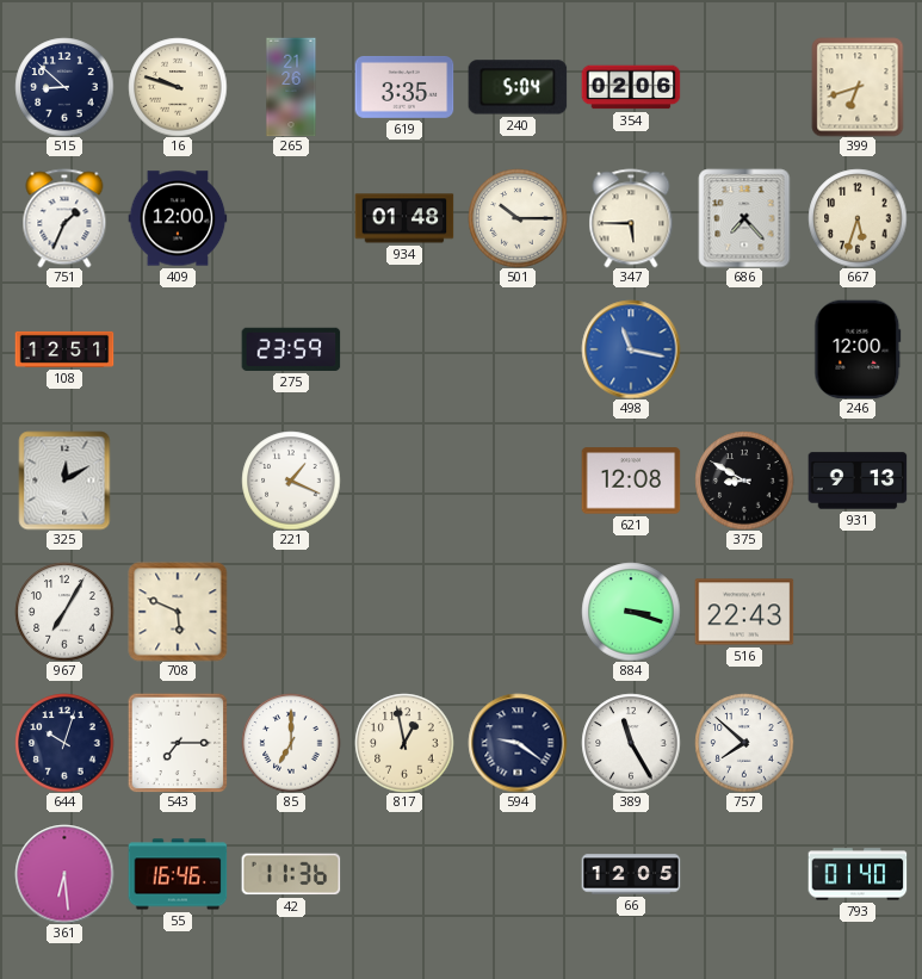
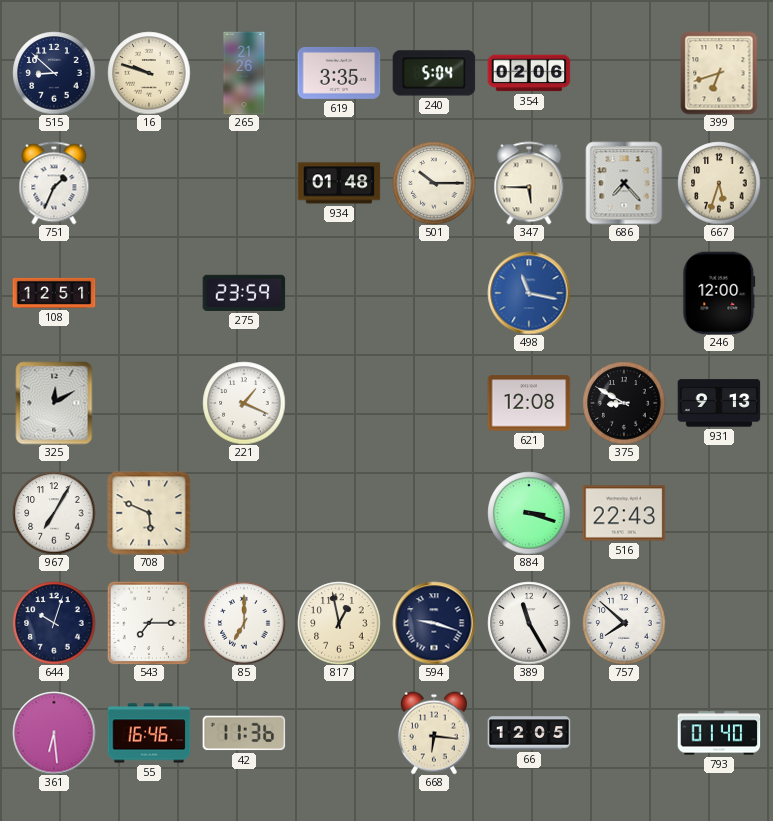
409: 12:00 -> none (178, 218)
594: 9:21 -> 9:18 (434, 623)
668: none -> 6:16 (434, 733)
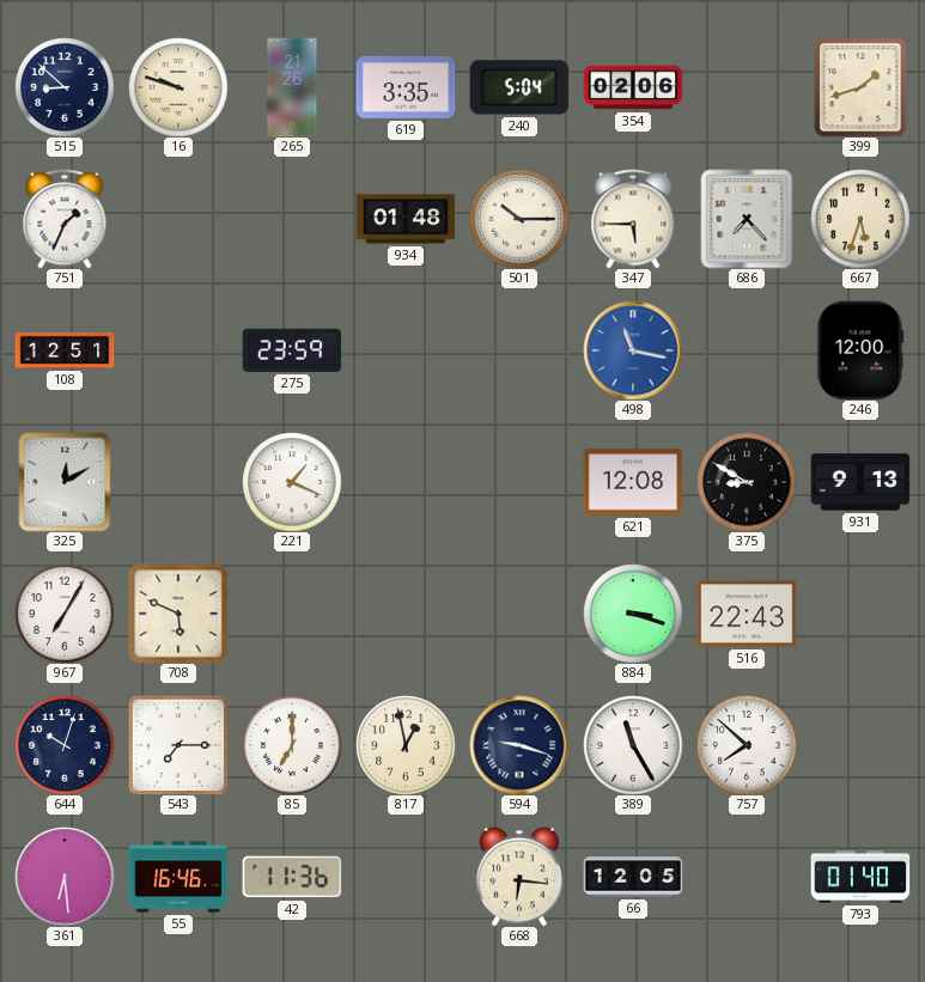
399: 6:42 -> 1:42 (860, 87)
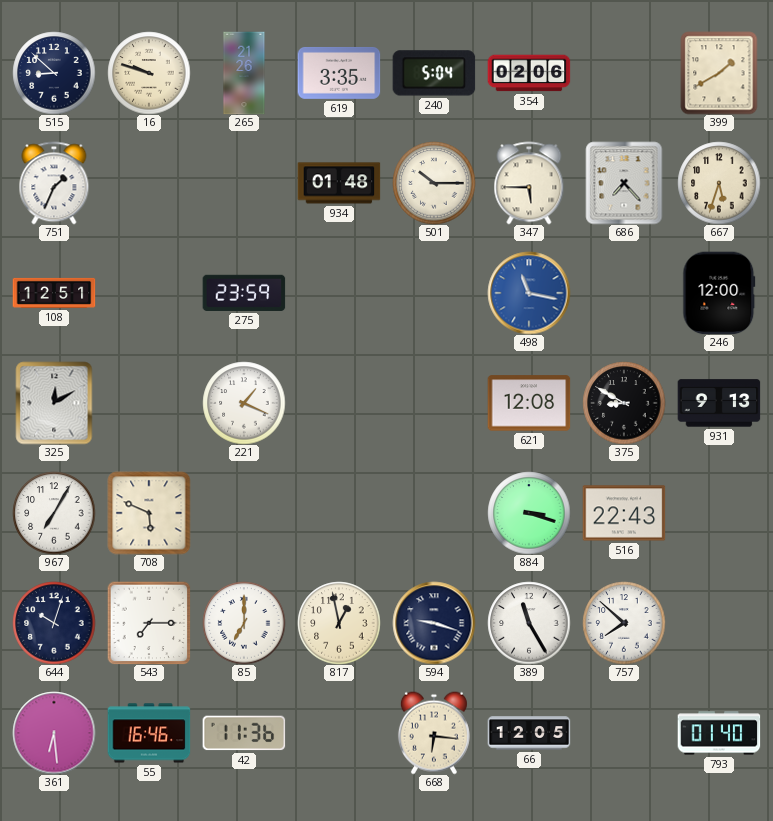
399: 1:42 -> 1:40 (719, 73)
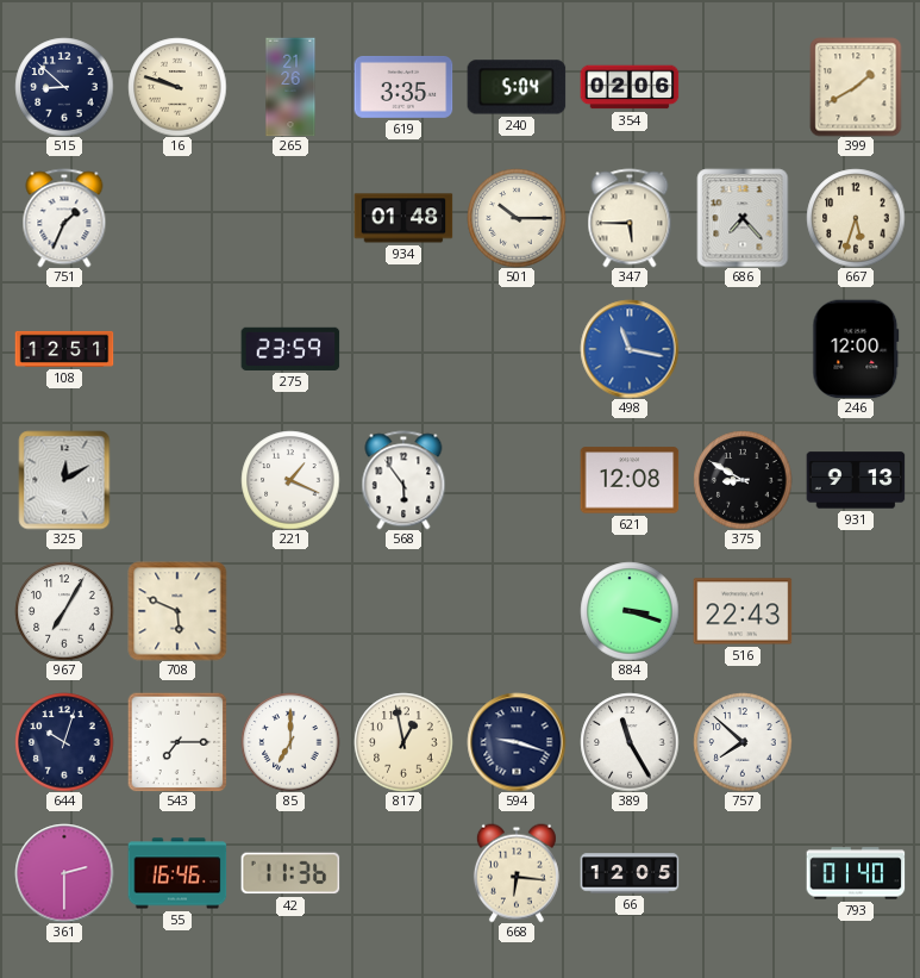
568: none -> 5:54 (403, 480)
361: 6:29 -> 2:30 (64, 873)
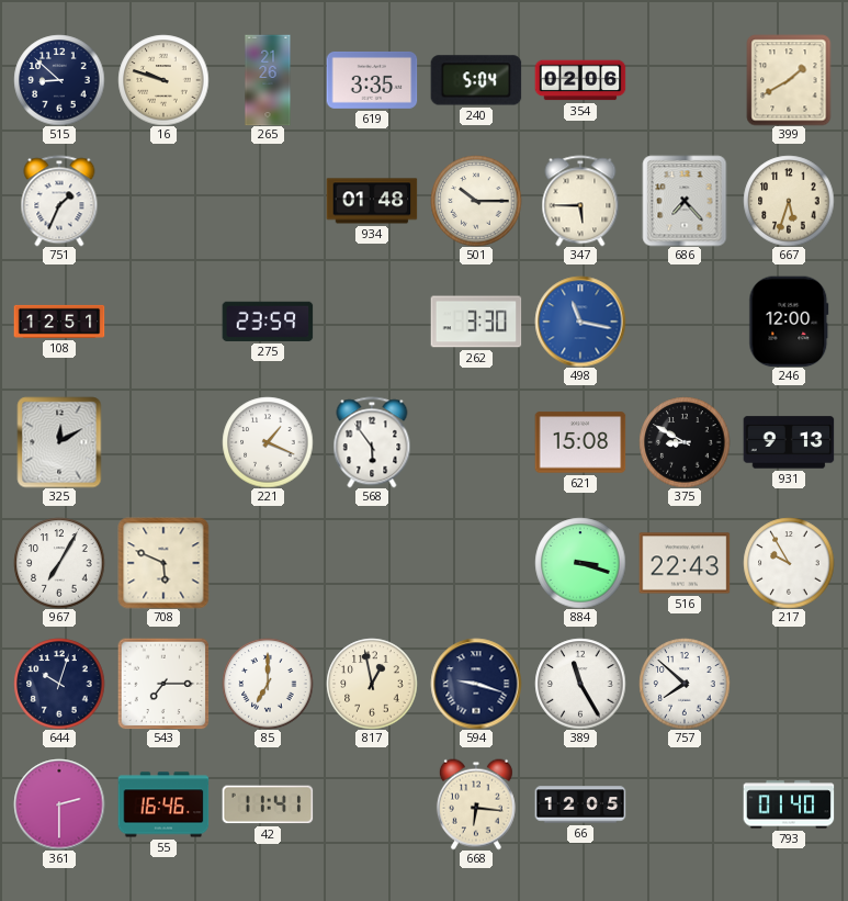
262: none -> 3:30 (476, 322)
621: 12:08 -> 15:08 (580, 442)
217: none -> 9:55 (789, 563)
42: 11:36 -> 11:41 (268, 804)
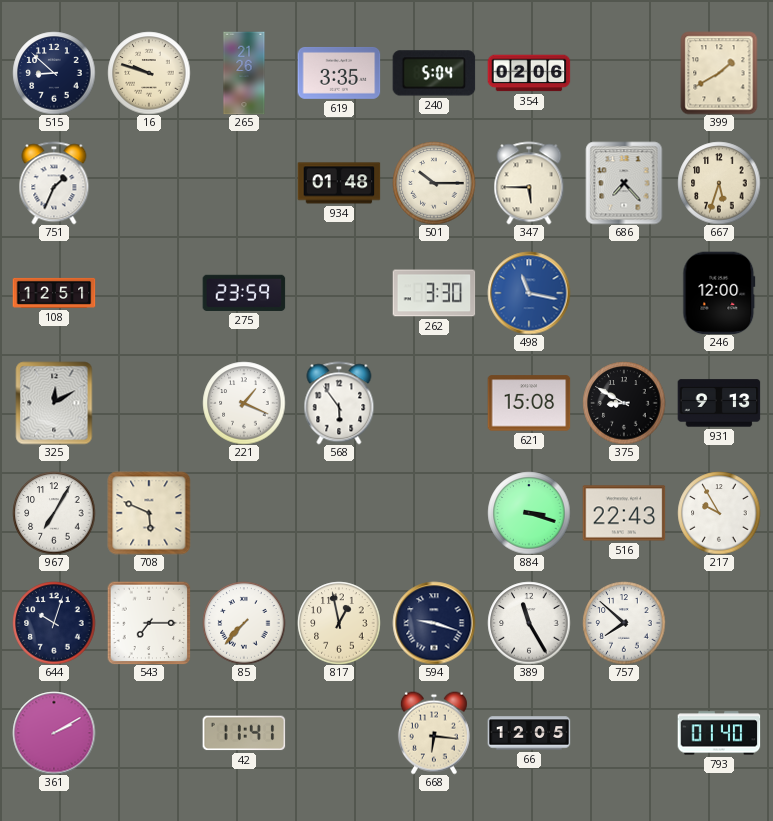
85: 7:00 -> 7:37 (244, 623)
361: 2:30 -> 2:10 (54, 733)
55: 16:46 -> none (163, 804)
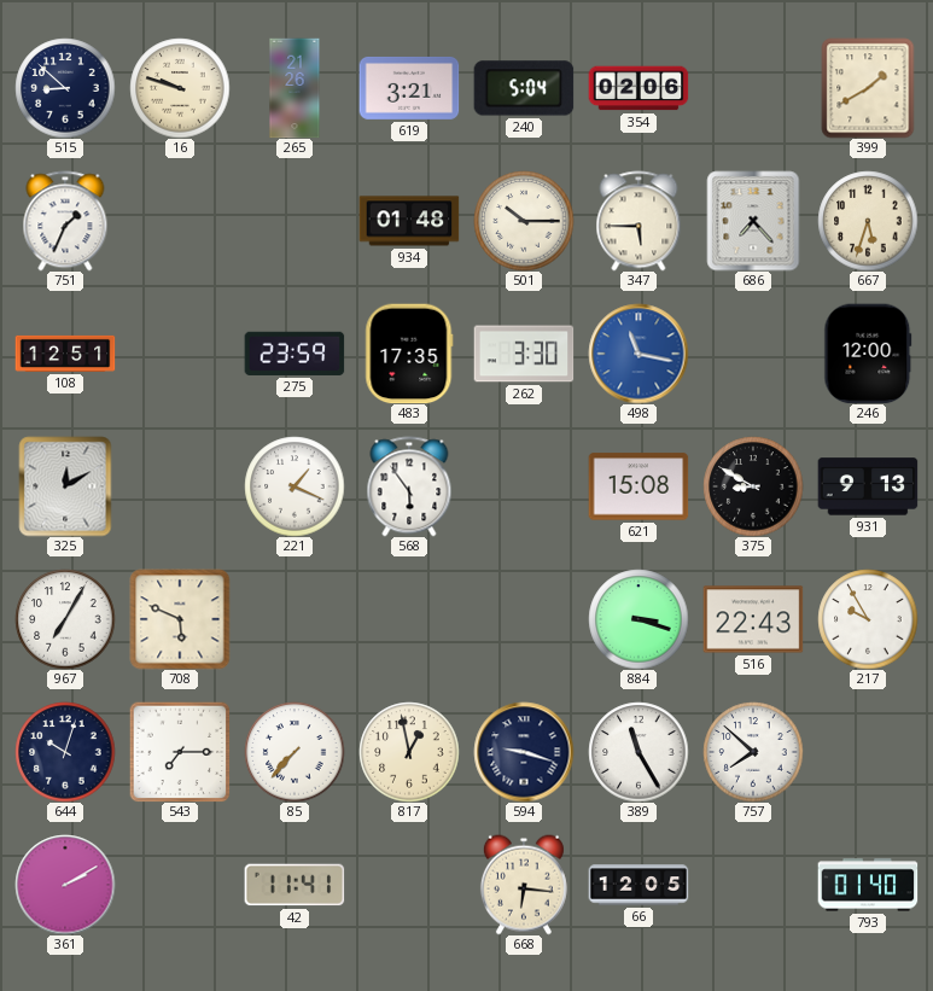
619: 3:35 -> 3:21 (409, 88)
483: none -> 17:35 (409, 354)
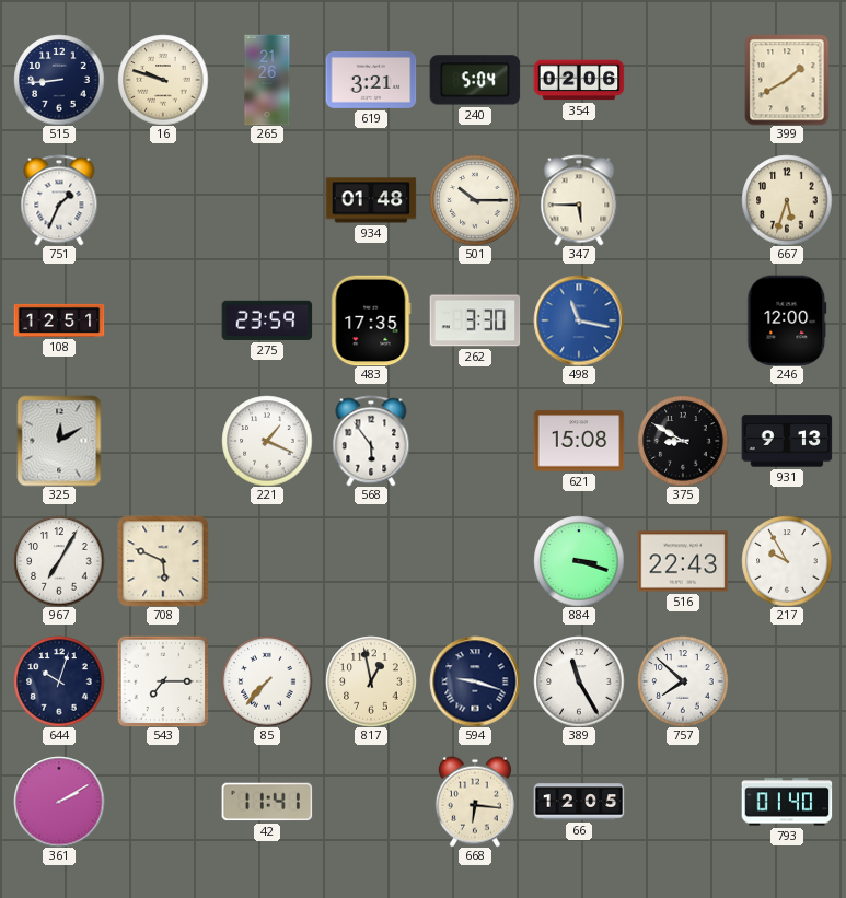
515: 8:52 -> 8:44 (59, 80)
686: 7:23 -> none (753, 221)
